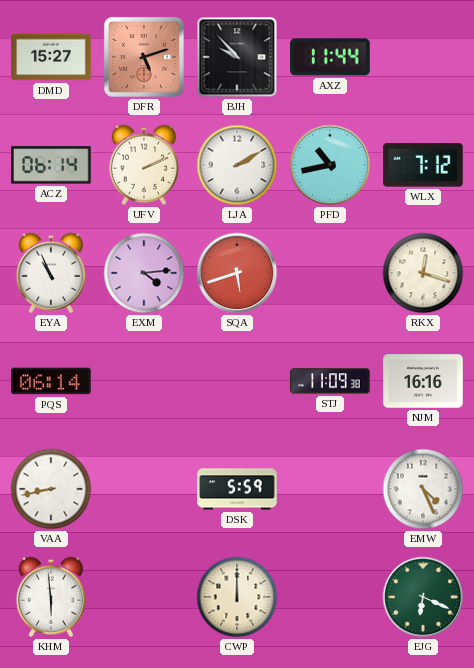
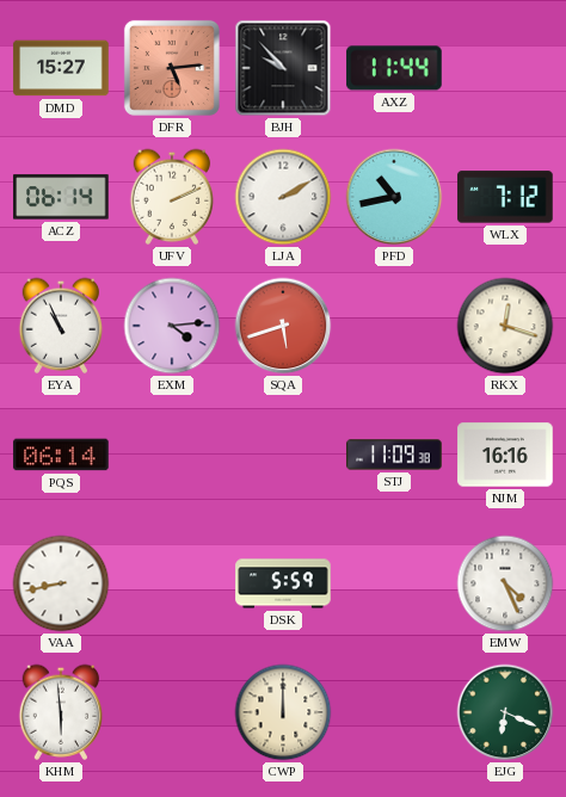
DFR: 5:12 -> 5:14 (172, 68)
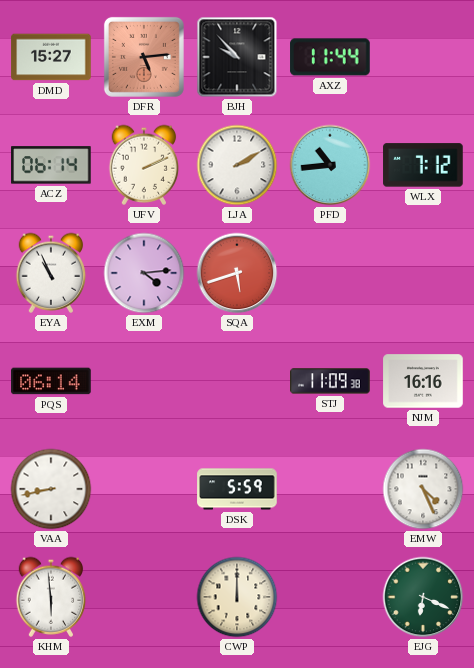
PFD: 10:43 -> 10:44 (330, 165)
RKX: 12:18 -> none (505, 326)
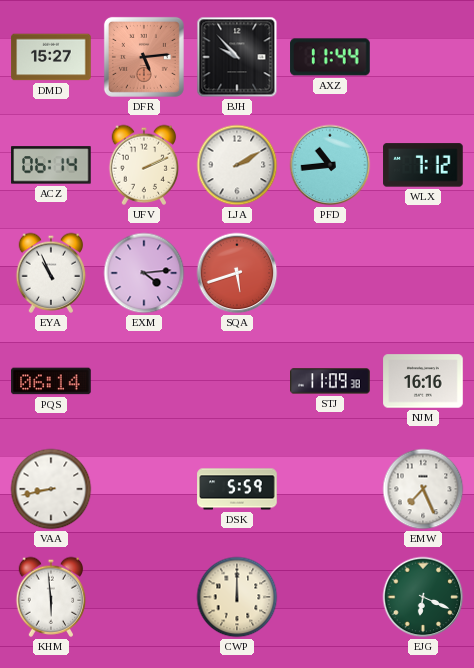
EMW: 4:26 -> 7:26 (423, 489)
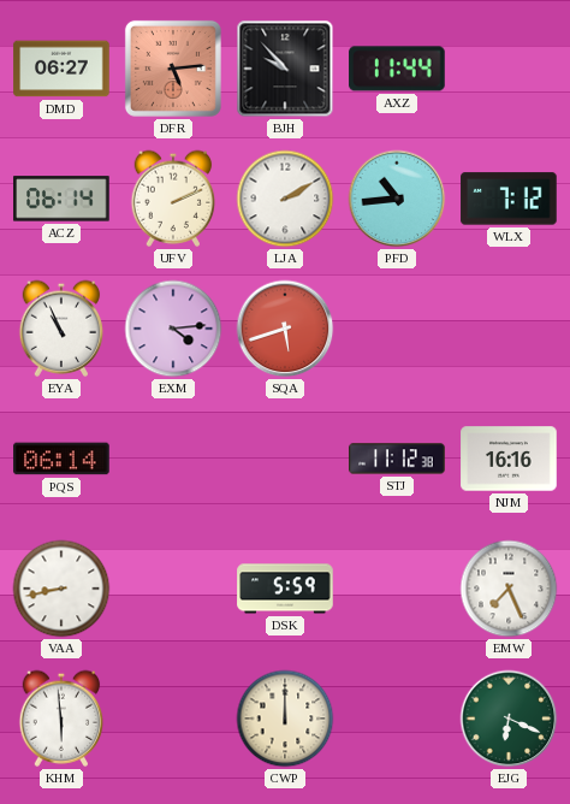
DMD: 15:27 -> 06:27 (61, 69)
STJ: 11:09 -> 11:12 (397, 459)
